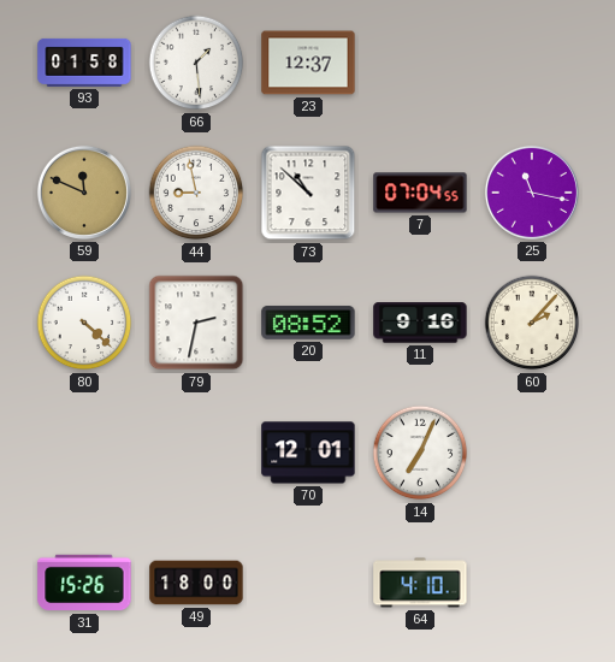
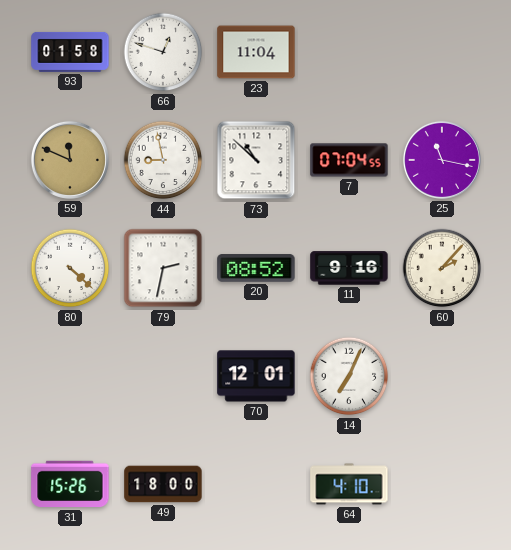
66: 1:29 -> 12:48 (163, 52)
23: 12:37 -> 11:04 (256, 52)
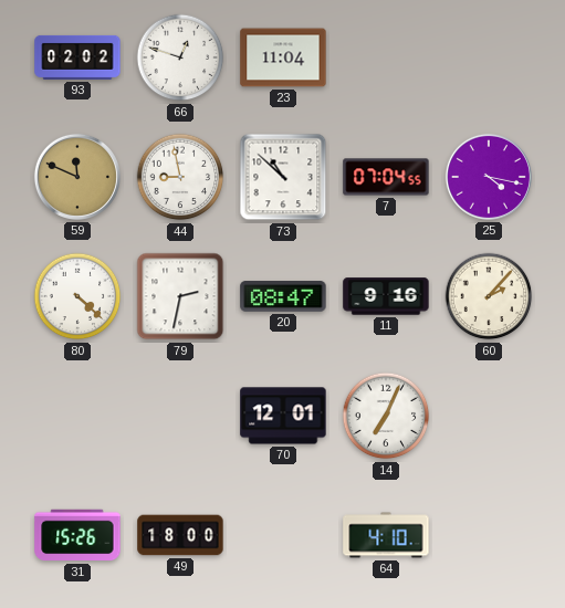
93: 01:58 -> 02:02 (77, 57)
25: 11:17 -> 4:17 (489, 177)
20: 08:52 -> 08:47 (283, 296)
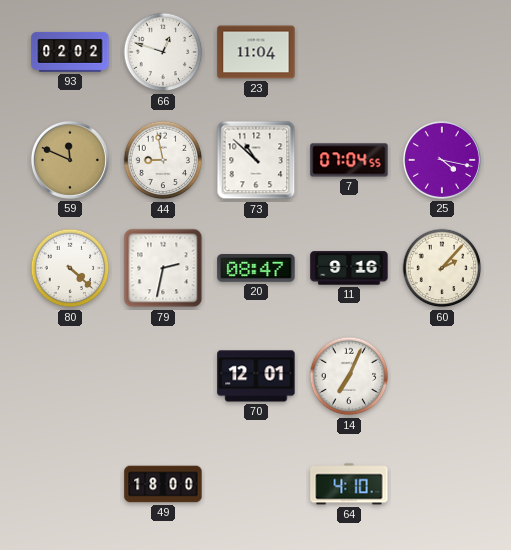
31: 15:26 -> none (77, 535)
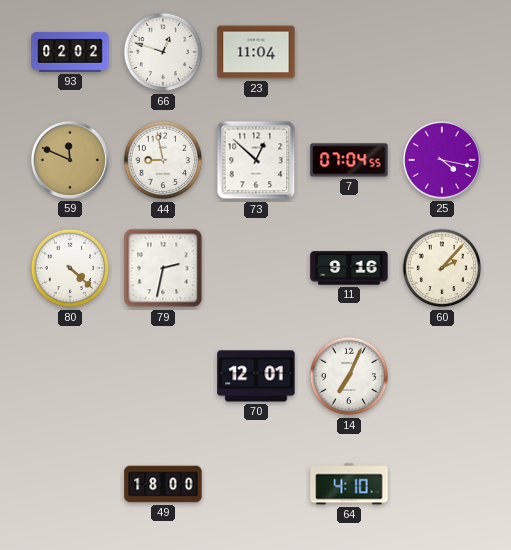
73: 10:52 -> 12:52 (256, 160)
20: 08:47 -> none (256, 268)
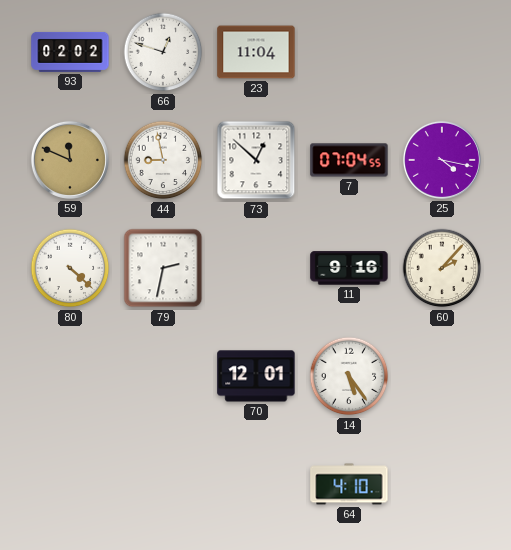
14: 7:04 -> 5:24 (349, 376)
49: 18:00 -> none (163, 484)
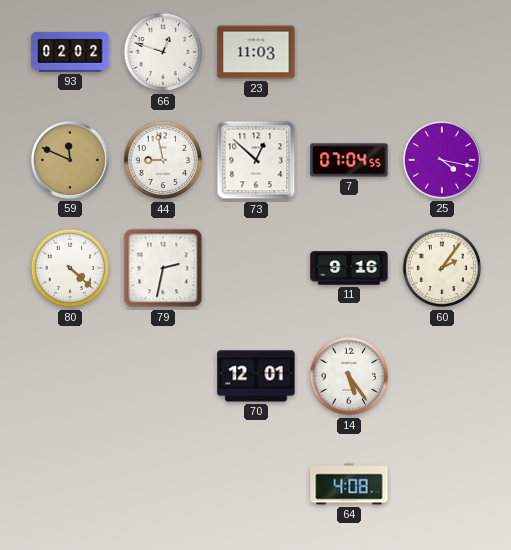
23: 11:04 -> 11:03 (256, 52)
60: 2:07 -> 2:06 (442, 268)
64: 4:10 -> 4:08 (349, 484)
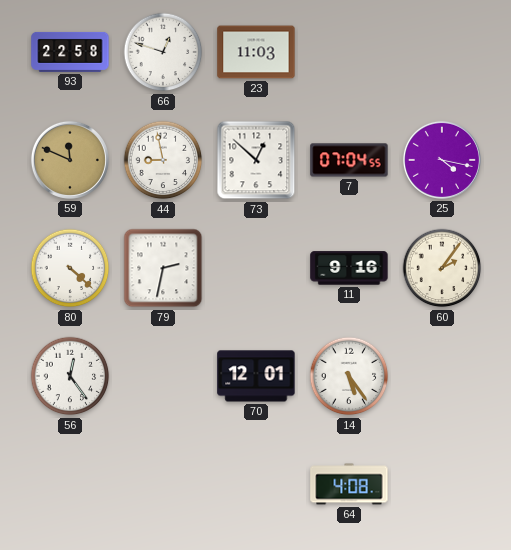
93: 02:02 -> 22:58 (70, 52)
56: none -> 12:24 (70, 376)
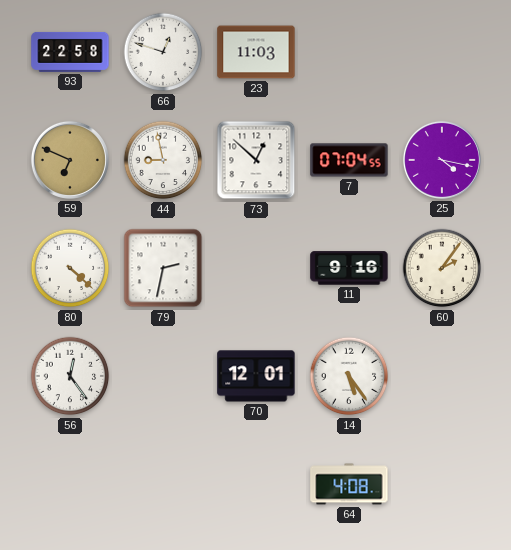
59: 11:49 -> 6:49 (70, 160)
